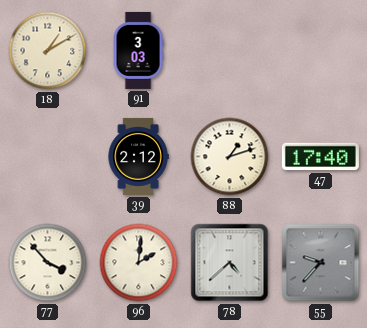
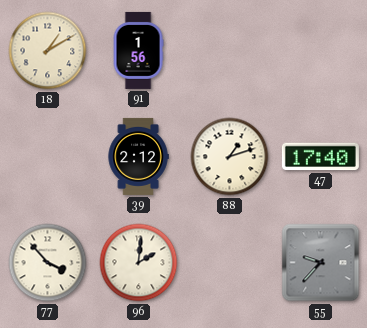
91: 3:03 -> 1:56 (138, 50)
78: 4:38 -> none (230, 263)
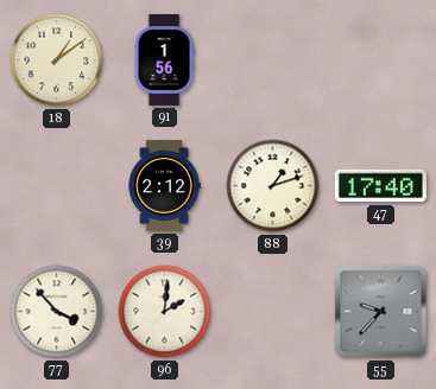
18: 1:10 -> 1:09 (57, 60)
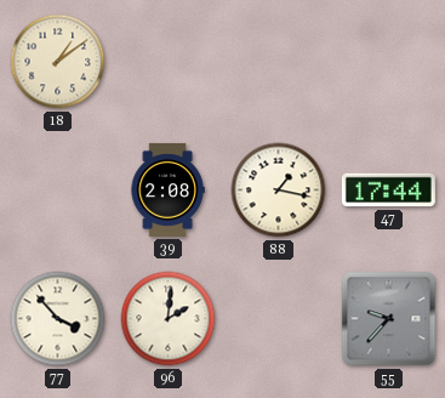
91: 1:56 -> none (164, 59)
39: 2:12 -> 2:08 (167, 189)
88: 1:12 -> 1:17 (279, 191)
47: 17:40 -> 17:44 (388, 191)
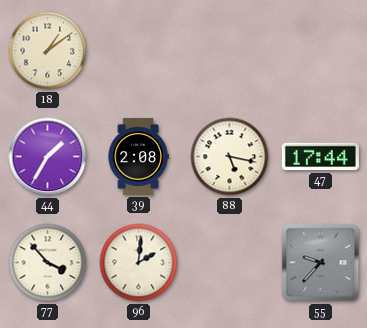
44: none -> 1:35 (48, 157)
88: 1:17 -> 5:17 (230, 157)
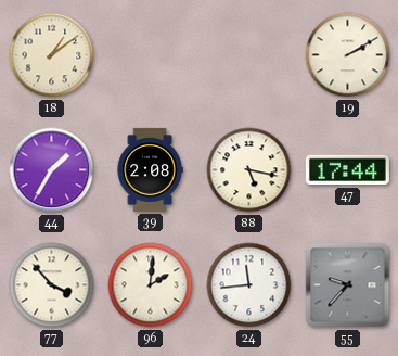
19: none -> 2:10 (348, 55)
24: none -> 11:44 (249, 285)
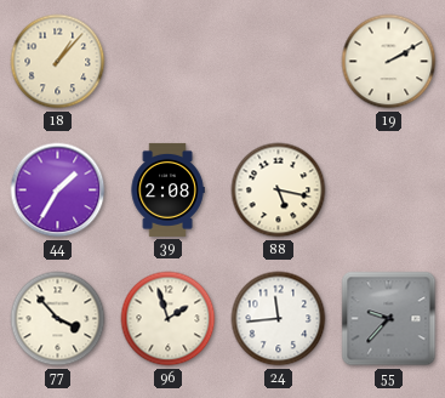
18: 1:09 -> 1:07 (58, 62)
47: 17:44 -> none (347, 170)
96: 2:01 -> 1:57 (169, 319)
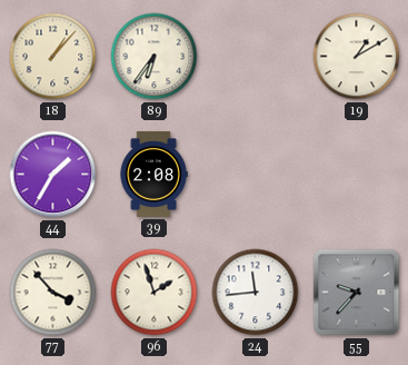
89: none -> 6:36 (155, 57)
19: 2:10 -> 1:10 (357, 57)
88: 5:17 -> none (279, 191)
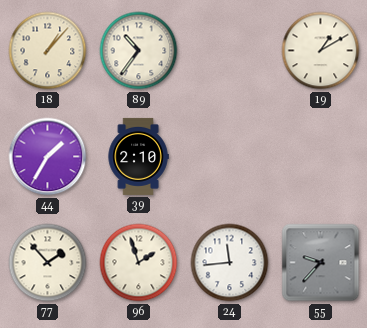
89: 6:36 -> 10:36 (139, 51)
39: 2:08 -> 2:10 (138, 156)
77: 3:53 -> 1:53 (48, 263)
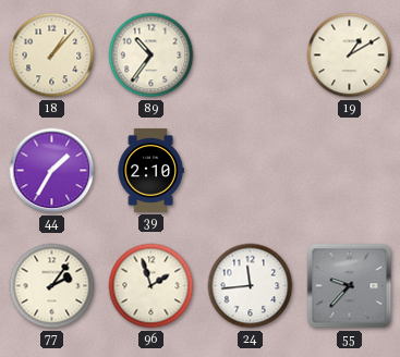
77: 1:53 -> 2:06 (52, 286)
